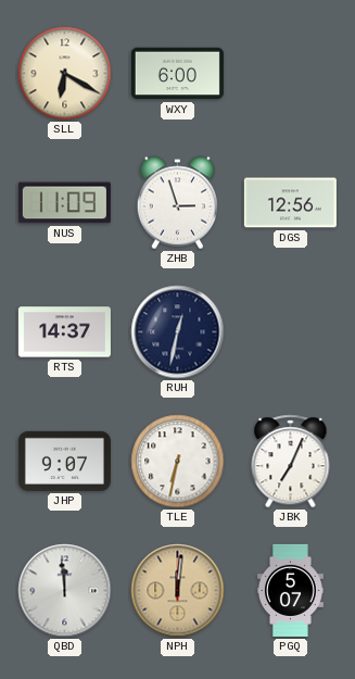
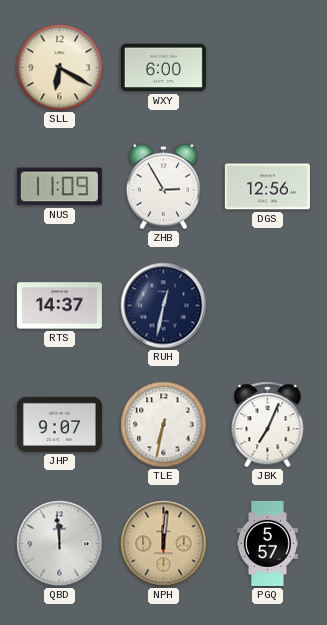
ZHB: 2:57 -> 2:55 (163, 187)
PGQ: 5:07 -> 5:57 (267, 543)
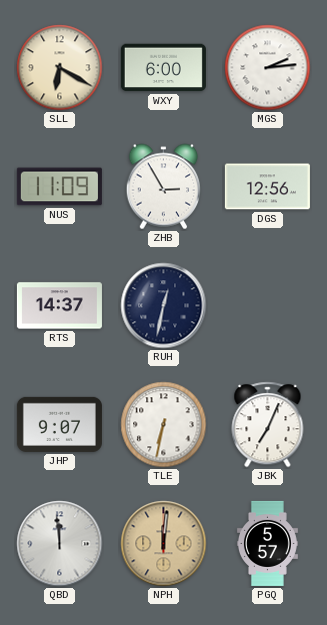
MGS: none -> 2:14 (268, 68)
